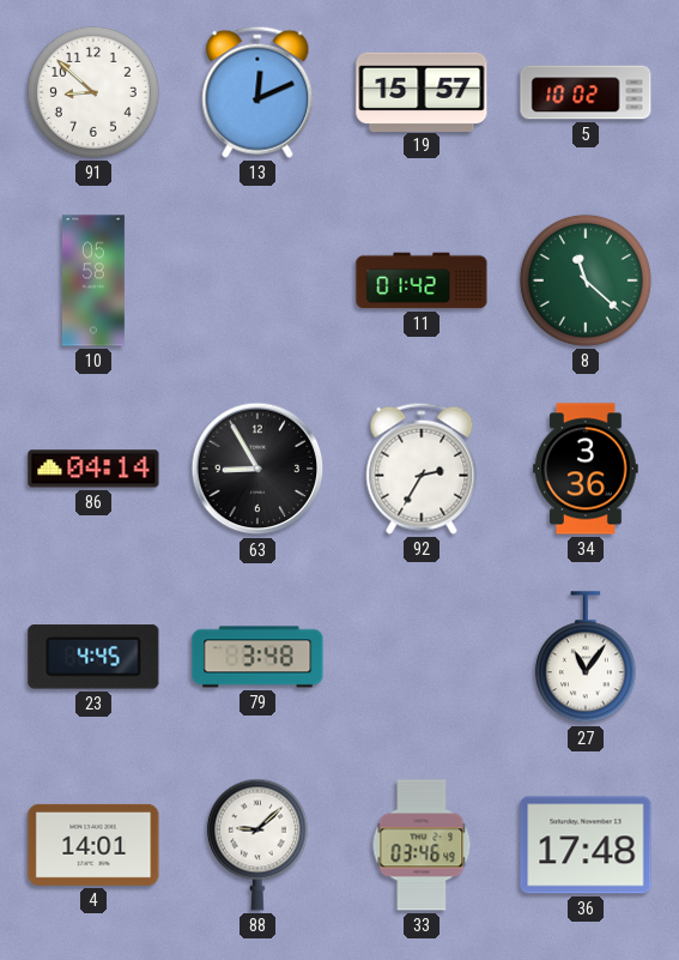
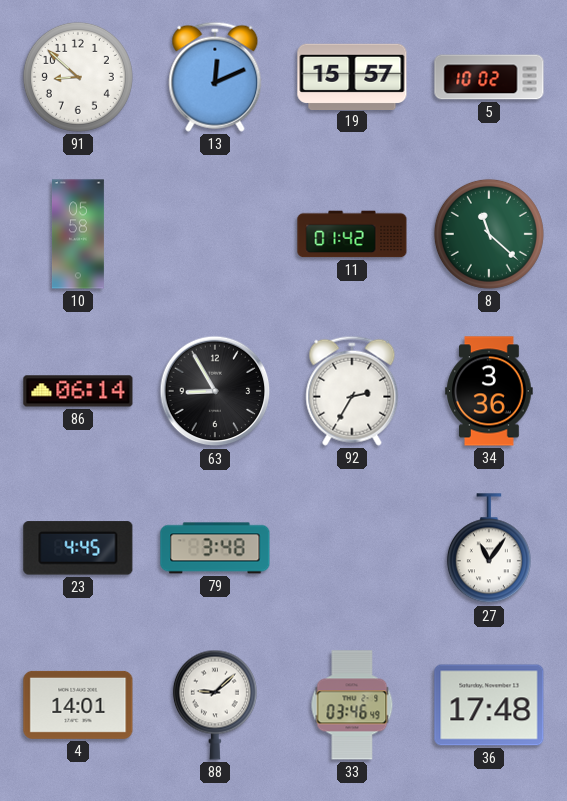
86: 04:14 -> 06:14 (78, 391)
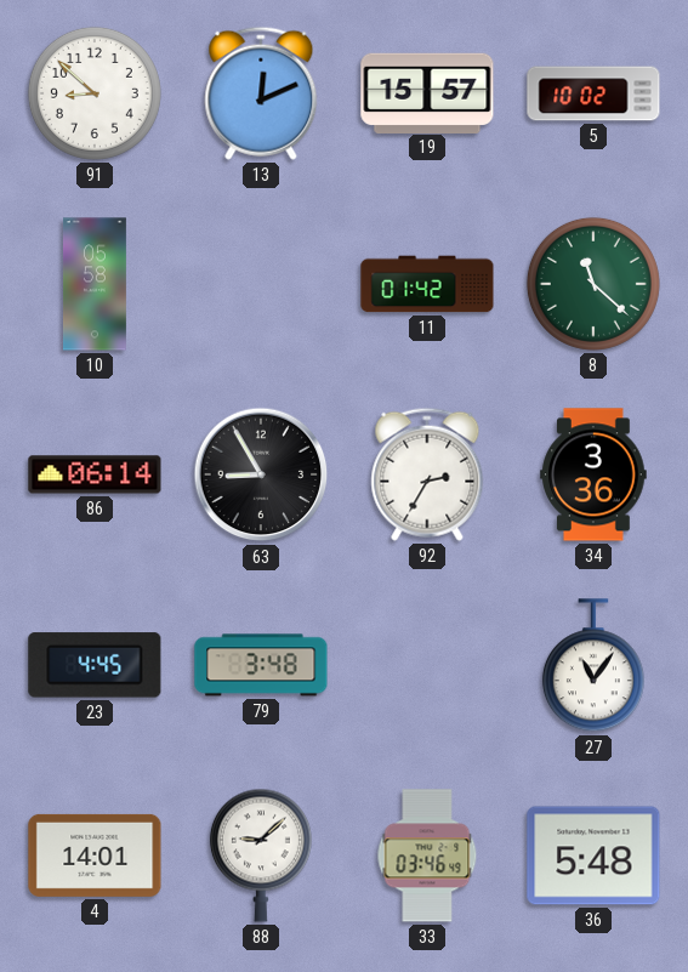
36: 17:48 -> 5:48 (593, 856)
